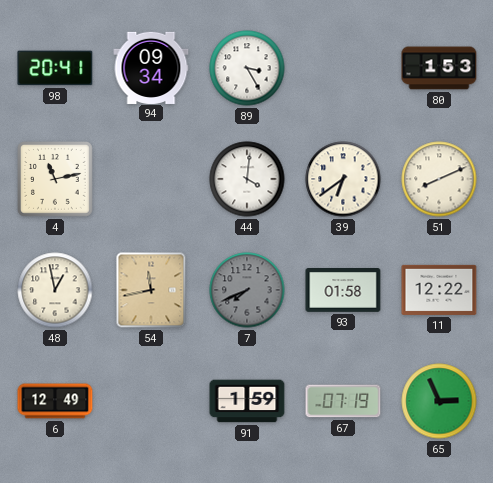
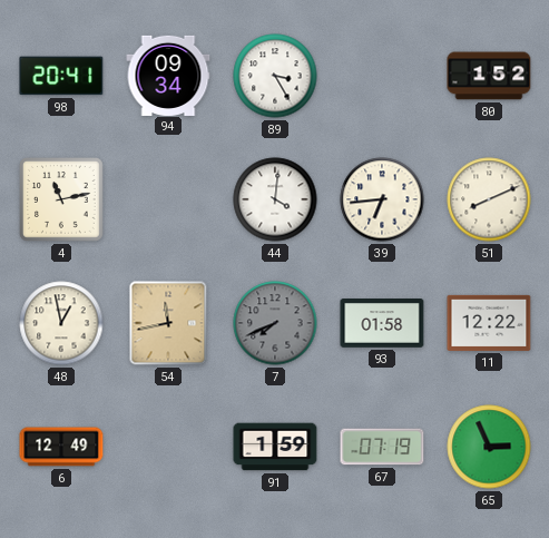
80: 1:53 -> 1:52 (489, 76)
39: 6:39 -> 6:44 (382, 199)
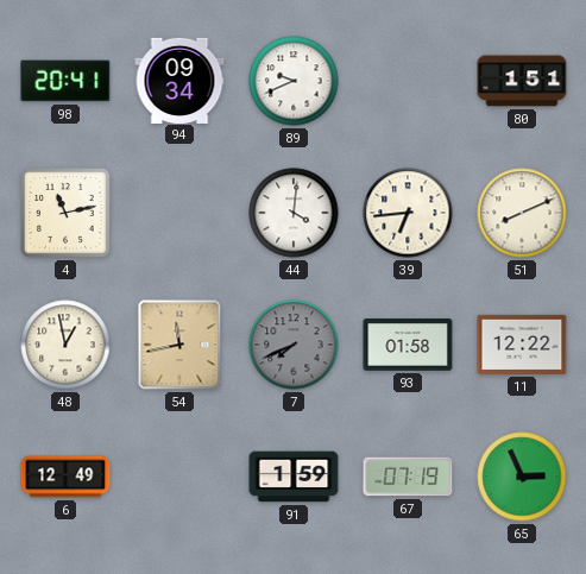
89: 3:25 -> 9:41 (294, 81)
80: 1:52 -> 1:51 (522, 81)
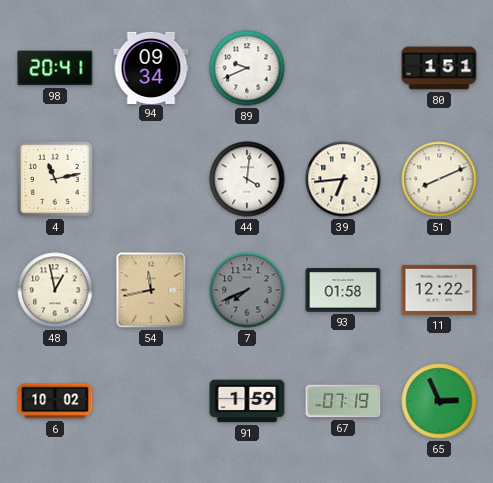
6: 12:49 -> 10:02 (55, 401)
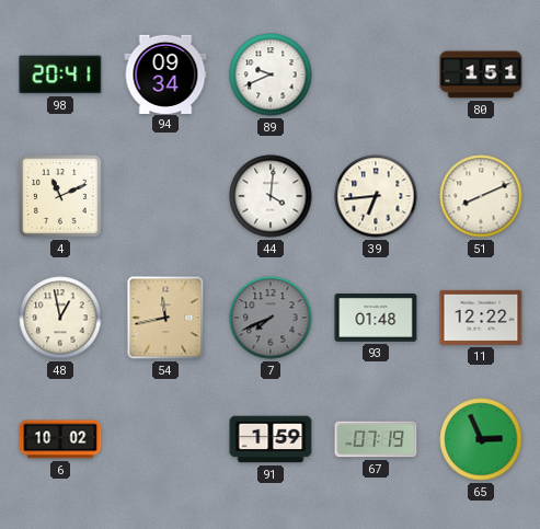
4: 11:13 -> 11:11 (61, 197)
93: 01:58 -> 01:48 (376, 319)
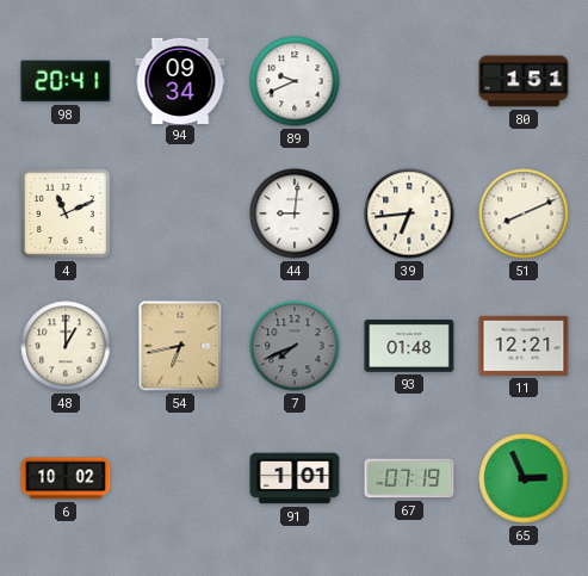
44: 4:01 -> 9:01 (295, 213)
48: 12:58 -> 1:00 (66, 346)
54: 11:43 -> 6:43 (180, 346)
11: 12:22 -> 12:21 (524, 346)
91: 1:59 -> 1:01 (295, 478)
